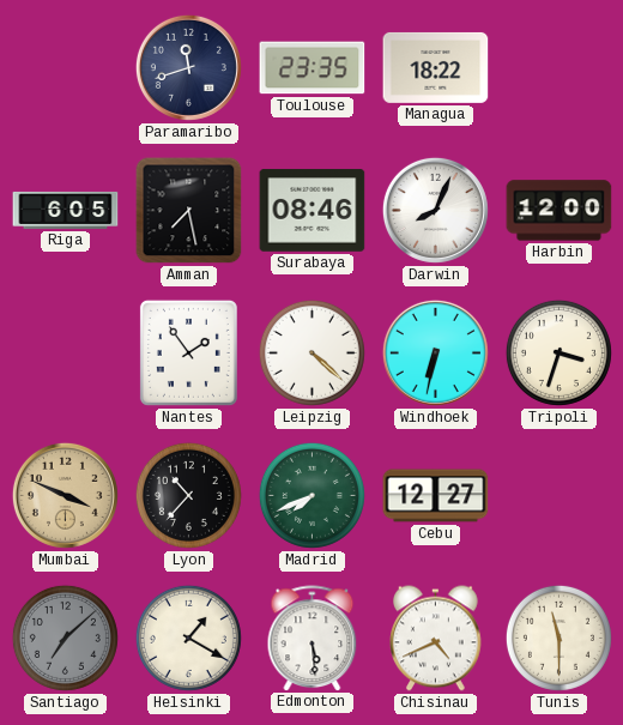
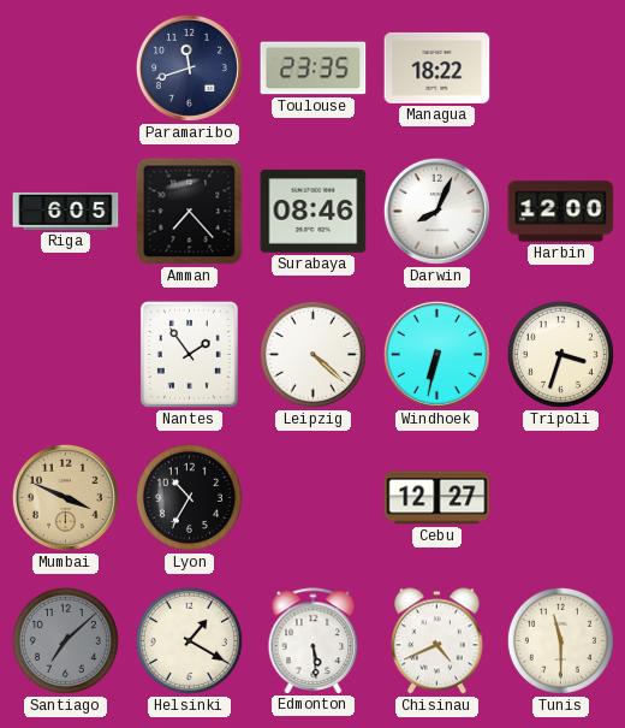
Amman: 7:28 -> 7:23 (190, 212)
Lyon: 10:37 -> 10:35 (189, 497)
Madrid: 7:41 -> none (311, 495)
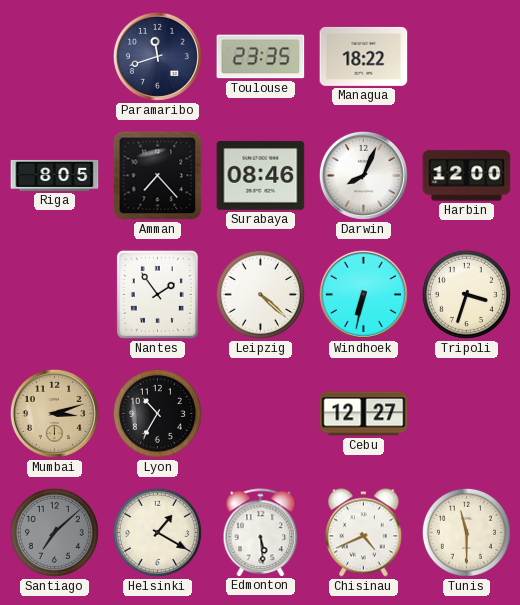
Riga: 6:05 -> 8:05 (55, 175)
Mumbai: 3:49 -> 3:12 (54, 413)
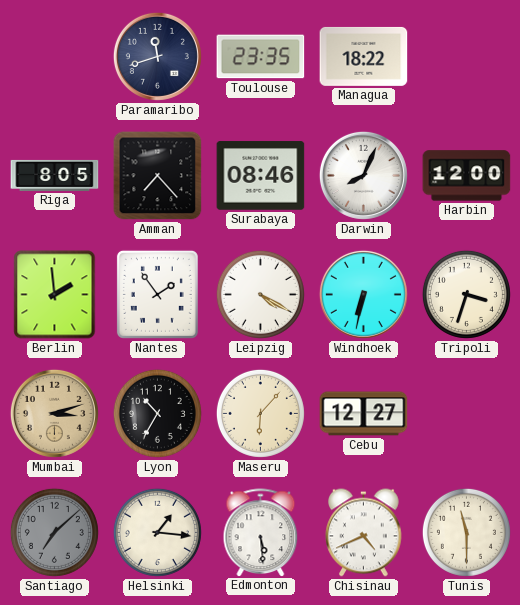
Berlin: none -> 1:59 (55, 295)
Leipzig: 4:22 -> 4:20 (260, 294)
Maseru: none -> 6:07 (260, 413)
Helsinki: 1:20 -> 1:16 (157, 532)
